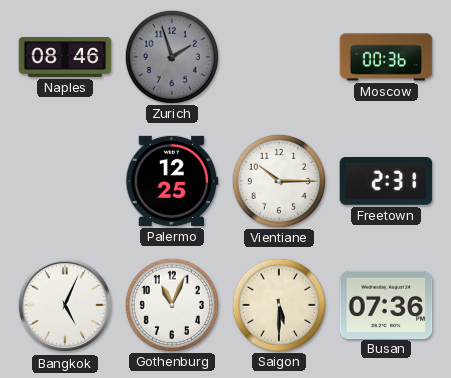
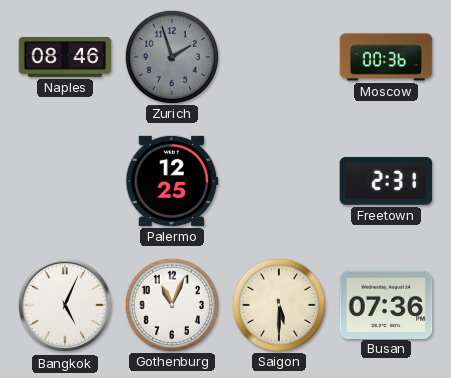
Vientiane: 10:15 -> none (278, 180)
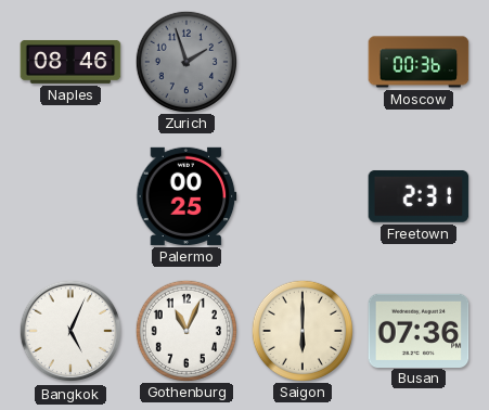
Palermo: 12:25 -> 00:25 (186, 196)
Saigon: 5:30 -> 6:00 (301, 330)
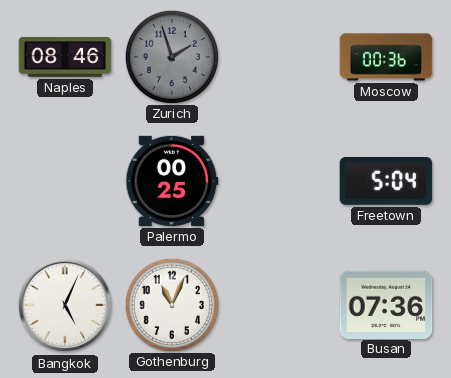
Freetown: 2:31 -> 5:04 (386, 181)
Saigon: 6:00 -> none (301, 330)
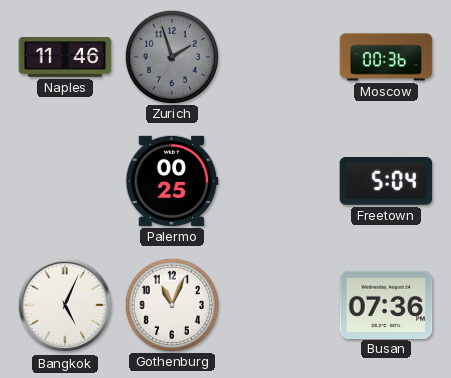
Naples: 08:46 -> 11:46 (65, 57)
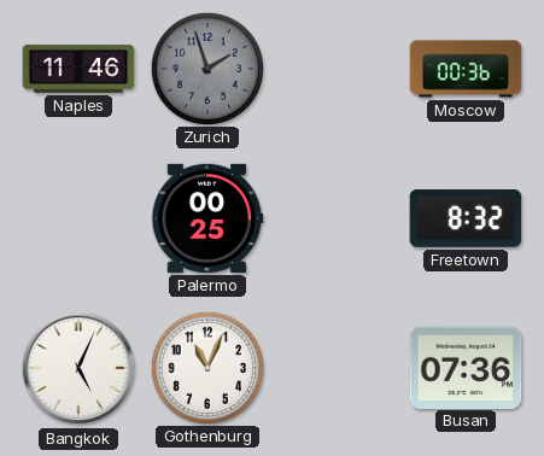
Freetown: 5:04 -> 8:32 (466, 218)
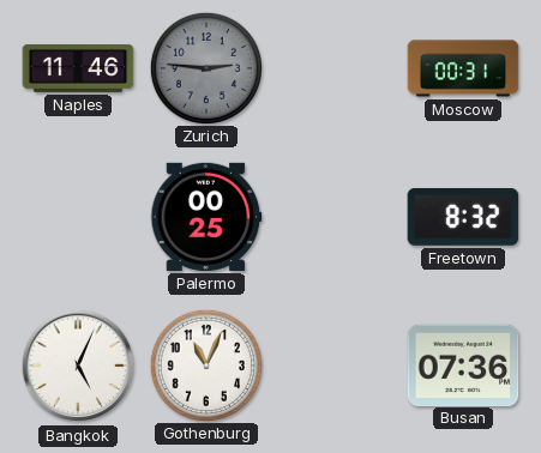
Zurich: 1:57 -> 2:46 (205, 67)
Moscow: 00:36 -> 00:31 (463, 68)
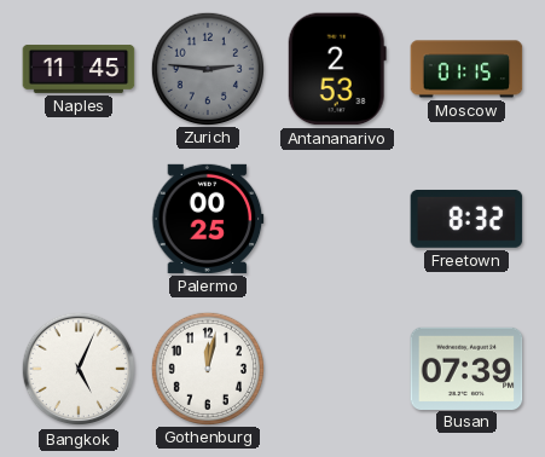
Naples: 11:46 -> 11:45 (79, 69)
Antananarivo: none -> 2:53 (337, 69)
Moscow: 00:31 -> 01:15 (466, 69)
Gothenburg: 11:04 -> 12:02 (207, 368)
Busan: 07:36 -> 07:39 (466, 368)
